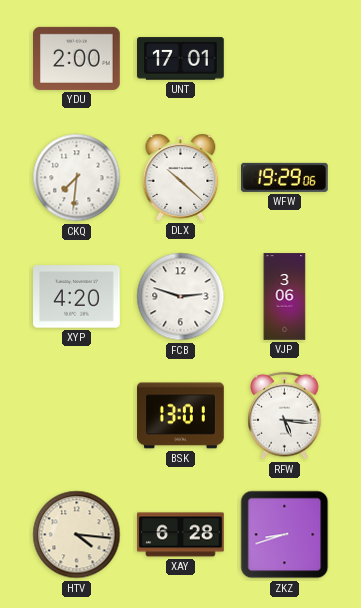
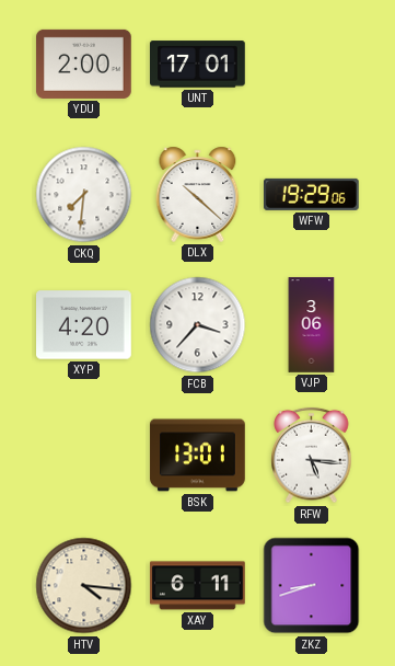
FCB: 2:48 -> 3:37 (198, 325)
XAY: 6:28 -> 6:11 (198, 586)
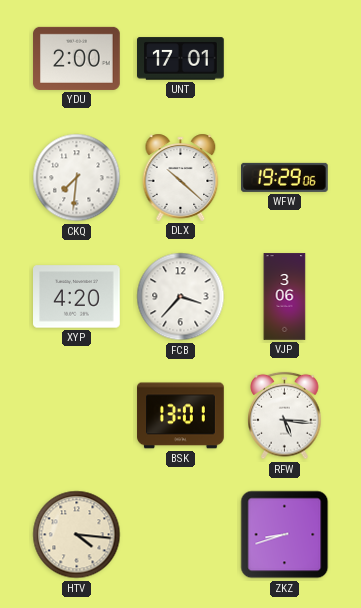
XAY: 6:11 -> none (198, 586)
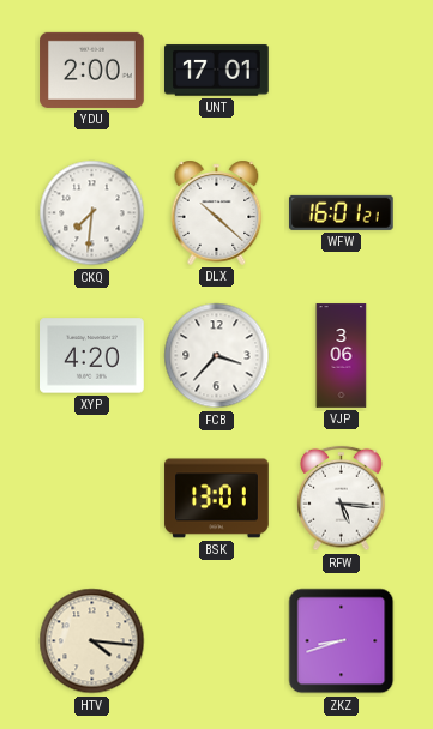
WFW: 19:29 -> 16:01 (342, 212)
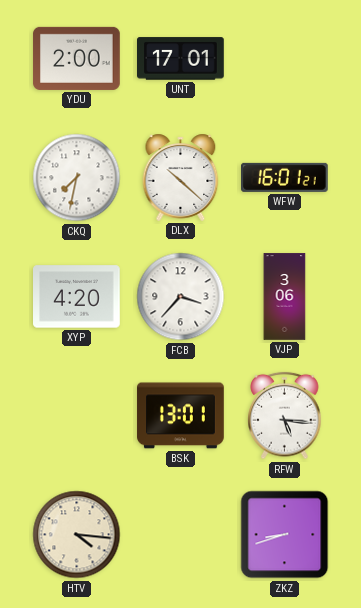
CKQ: 7:31 -> 7:32 (77, 178)
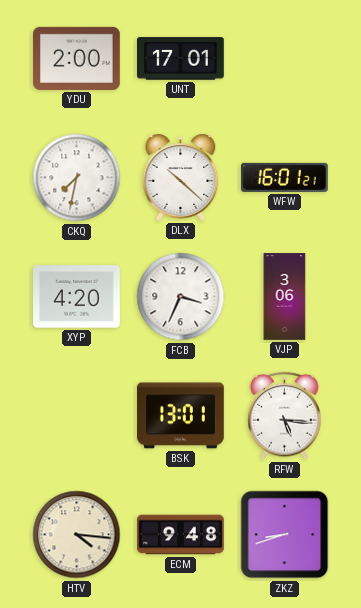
FCB: 3:37 -> 3:34 (181, 297)
ECM: none -> 9:48 (181, 535)
